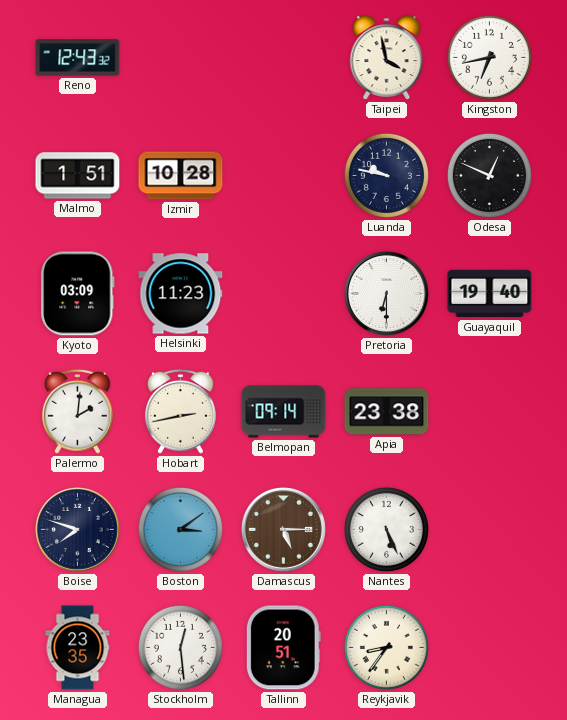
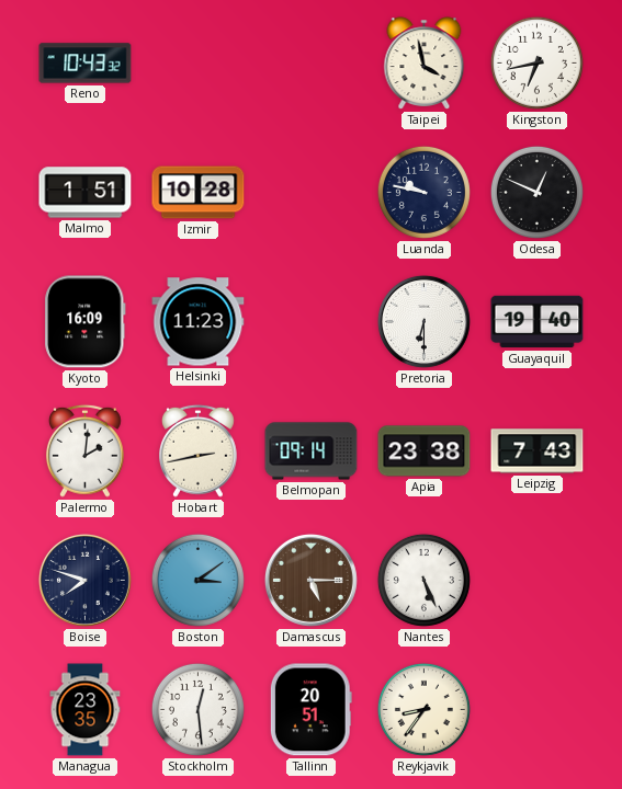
Reno: 12:43 -> 10:43 (86, 64)
Kyoto: 03:09 -> 16:09 (86, 322)
Leipzig: none -> 7:43 (538, 451)
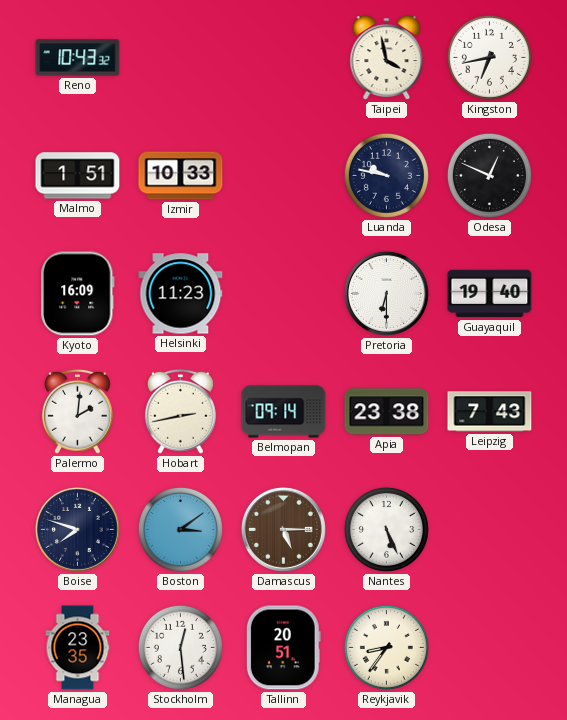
Izmir: 10:28 -> 10:33 (181, 176)
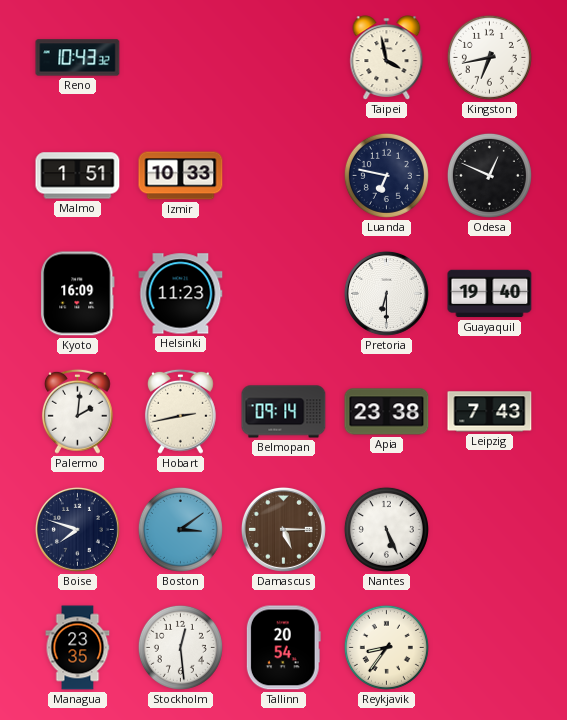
Luanda: 9:47 -> 6:47 (386, 175)
Tallinn: 20:51 -> 20:54 (283, 648)
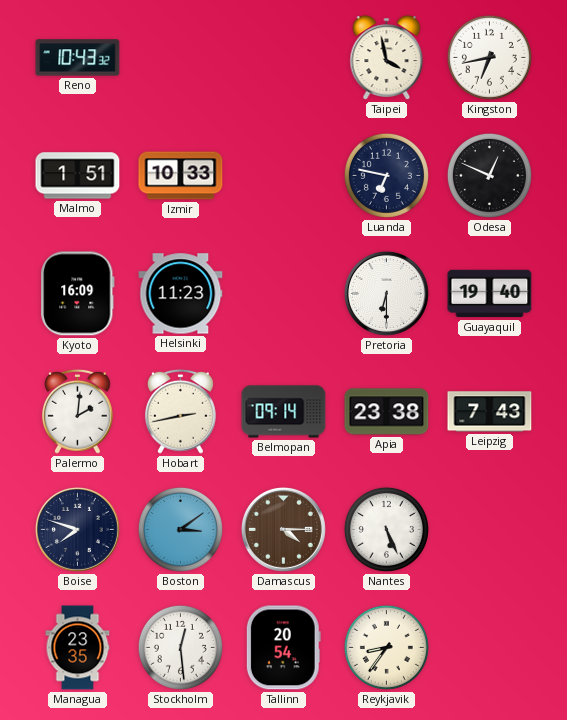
Damascus: 5:15 -> 4:15 (283, 529)
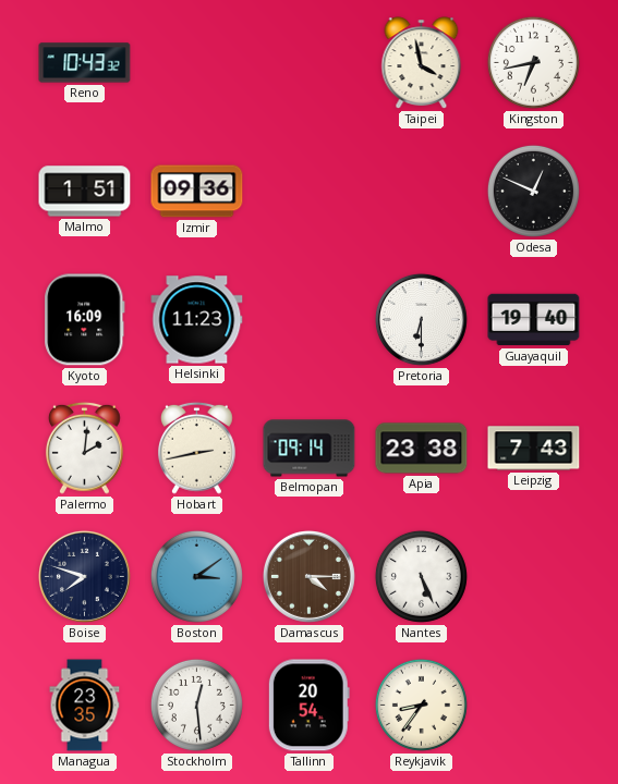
Izmir: 10:33 -> 09:36 (197, 192)
Luanda: 6:47 -> none (386, 175)
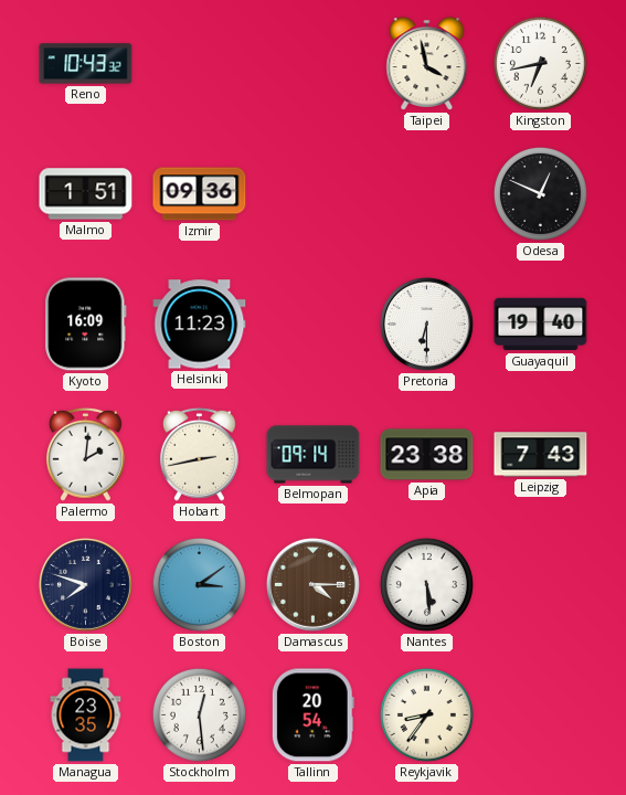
Nantes: 5:26 -> 5:29 (426, 584)
